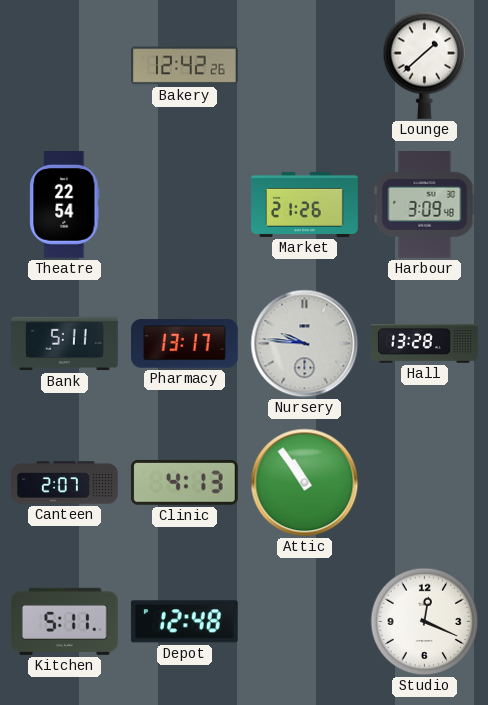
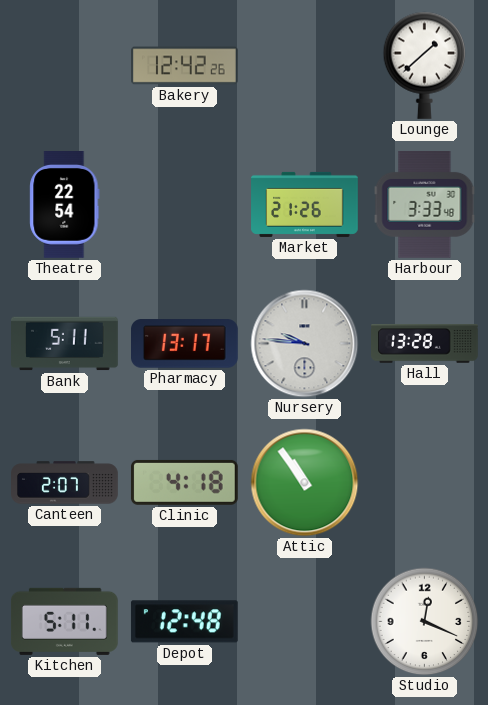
Harbour: 3:09 -> 3:33 (425, 205)
Clinic: 4:13 -> 4:18 (184, 482)
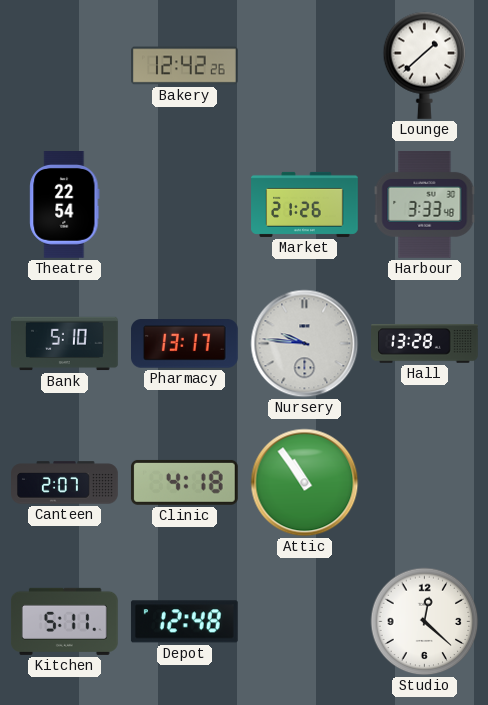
Bank: 5:11 -> 5:10 (65, 344)
Studio: 12:19 -> 12:22 (425, 622)
